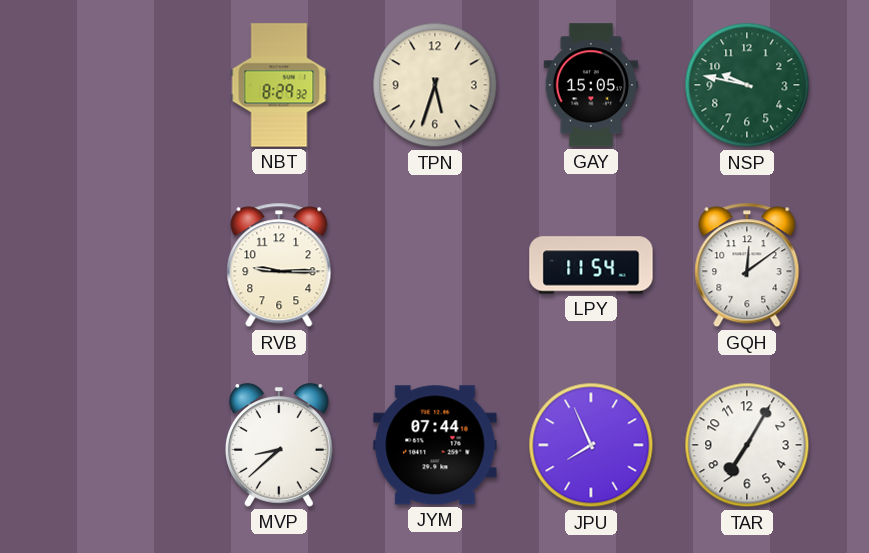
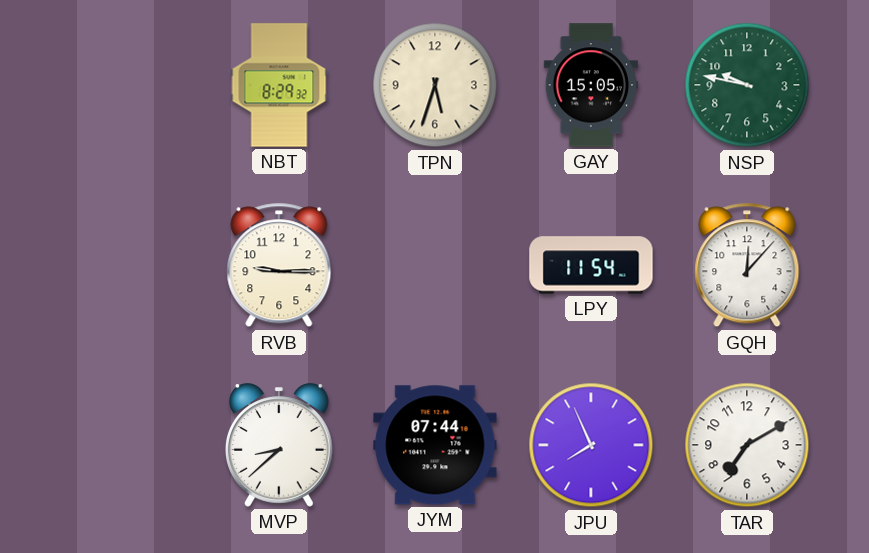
GQH: 12:09 -> 12:07 (747, 265)
TAR: 7:05 -> 7:10 (747, 445)
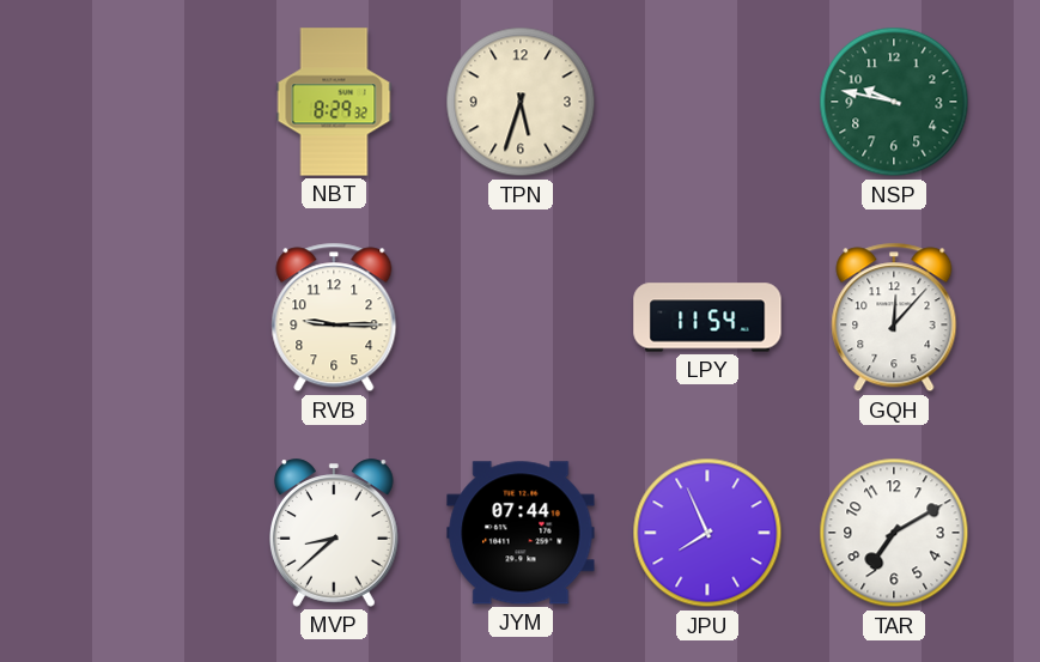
GAY: 15:05 -> none (591, 85)
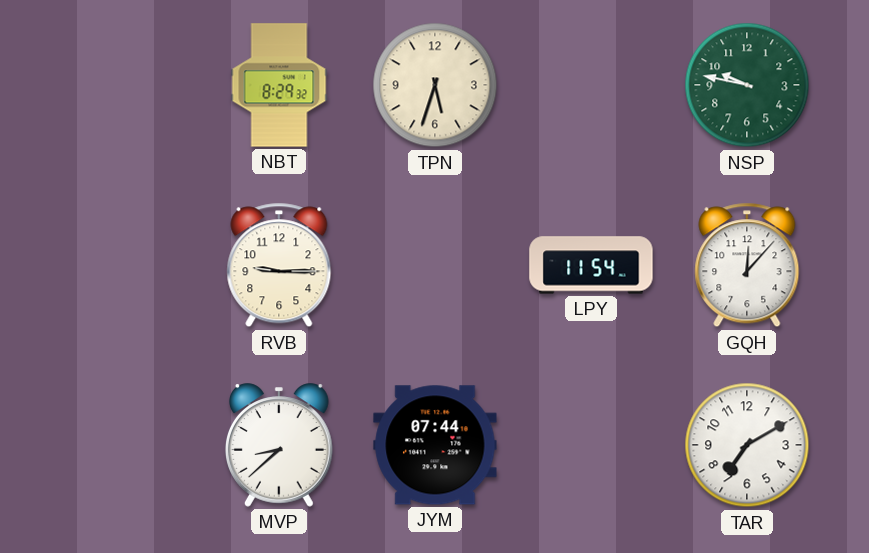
JPU: 7:56 -> none (707, 533)
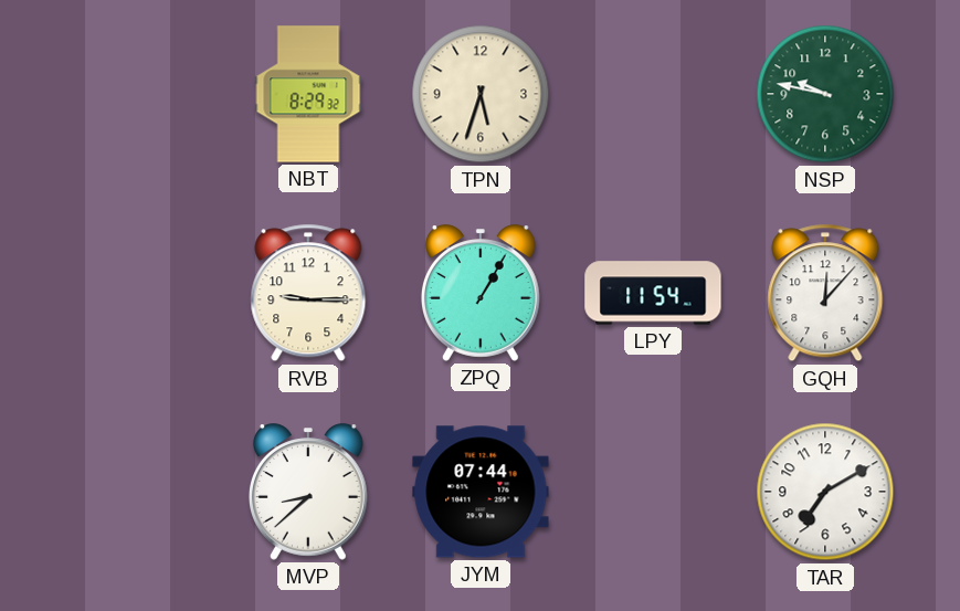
ZPQ: none -> 1:05 (481, 293)
